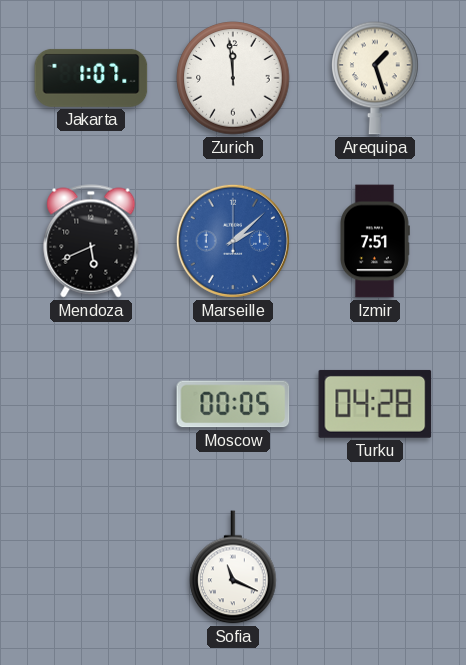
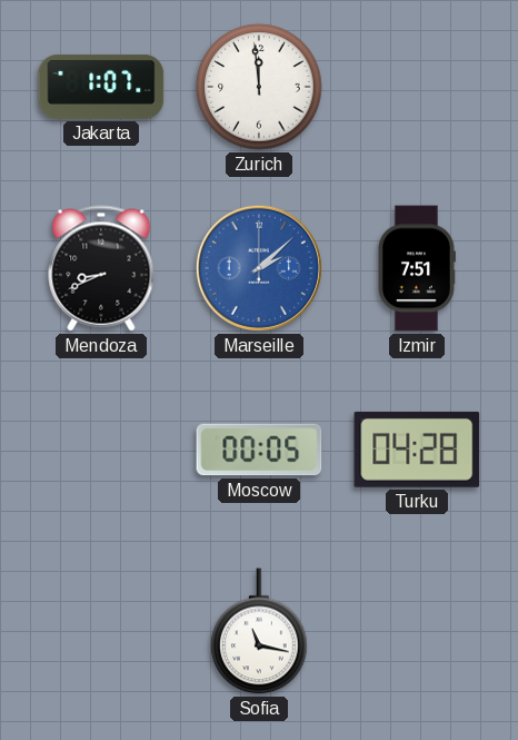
Arequipa: 1:27 -> none (375, 78)
Mendoza: 5:41 -> 8:41 (101, 268)
Sofia: 11:19 -> 11:17 (259, 631)
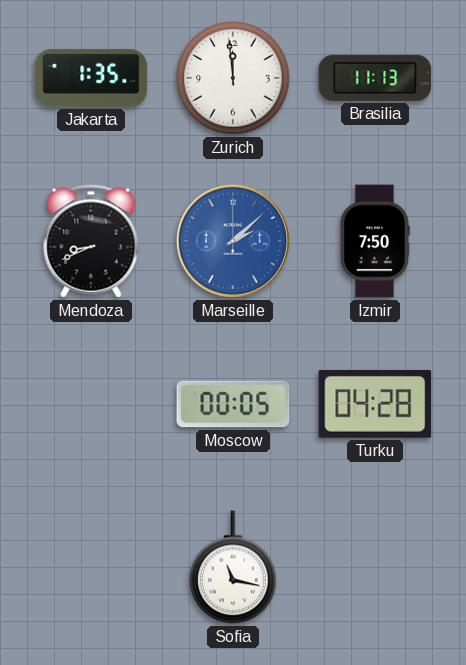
Jakarta: 1:07 -> 1:35 (91, 78)
Brasilia: none -> 11:13 (375, 78)
Izmir: 7:51 -> 7:50 (375, 241)
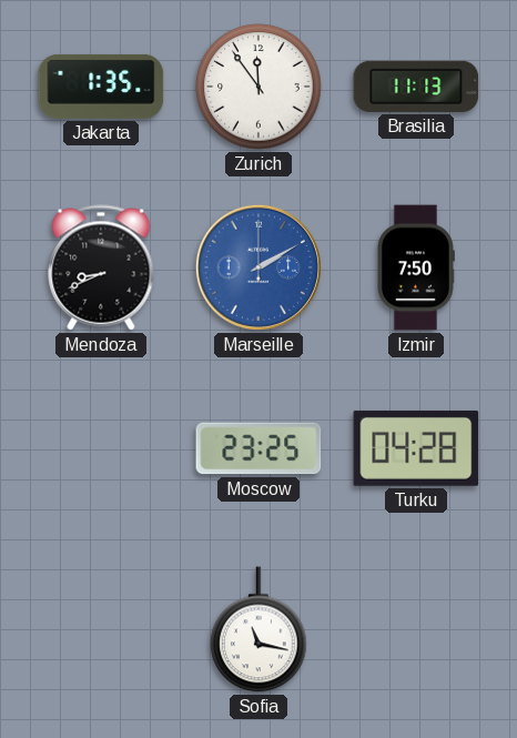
Zurich: 11:59 -> 11:54 (258, 87)
Marseille: 2:08 -> 2:10 (258, 267)
Moscow: 00:05 -> 23:25 (258, 448)
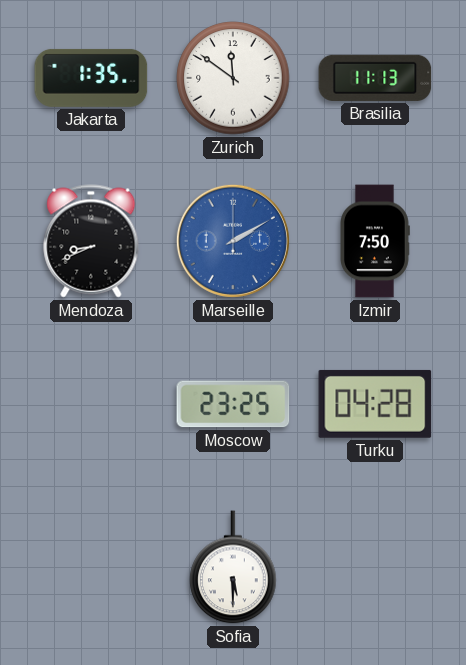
Zurich: 11:54 -> 11:51 (233, 78)
Sofia: 11:17 -> 5:30 (233, 567)
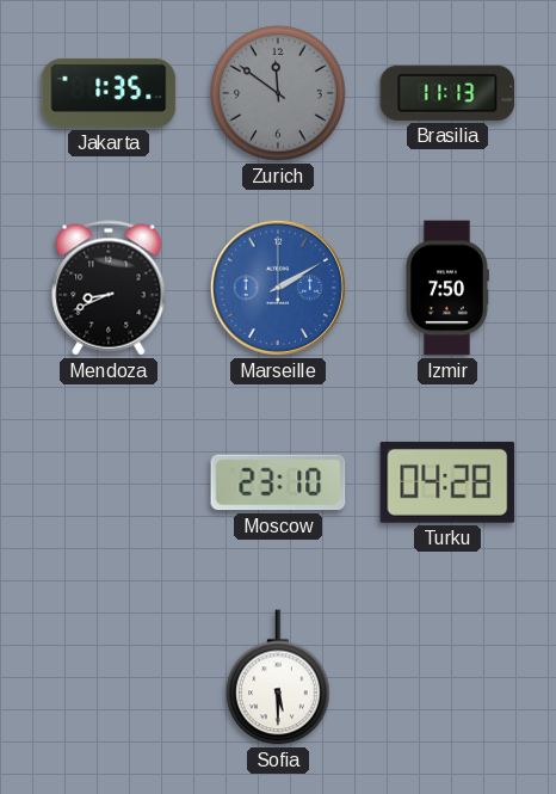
Zurich dial: white -> grey (278, 93)
Moscow: 23:25 -> 23:10 (278, 482)
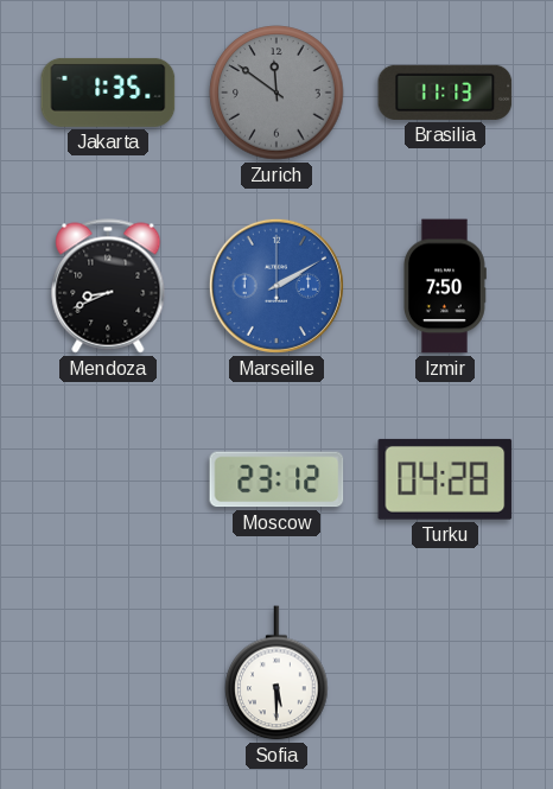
Moscow: 23:10 -> 23:12 (276, 479)
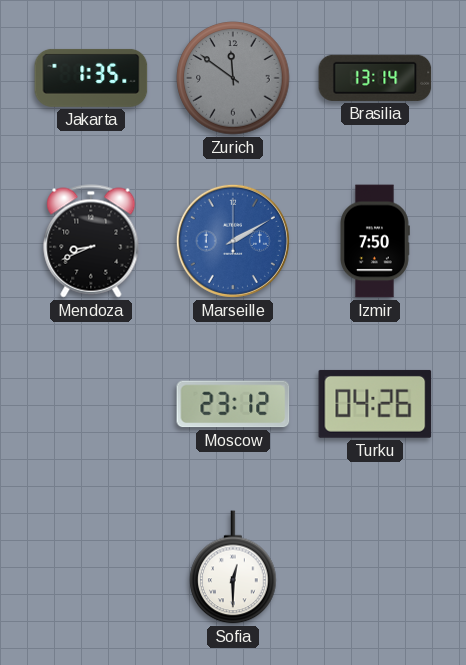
Brasilia: 11:13 -> 13:14 (375, 78)
Turku: 04:28 -> 04:26 (375, 404)
Sofia: 5:30 -> 12:30 (233, 567)
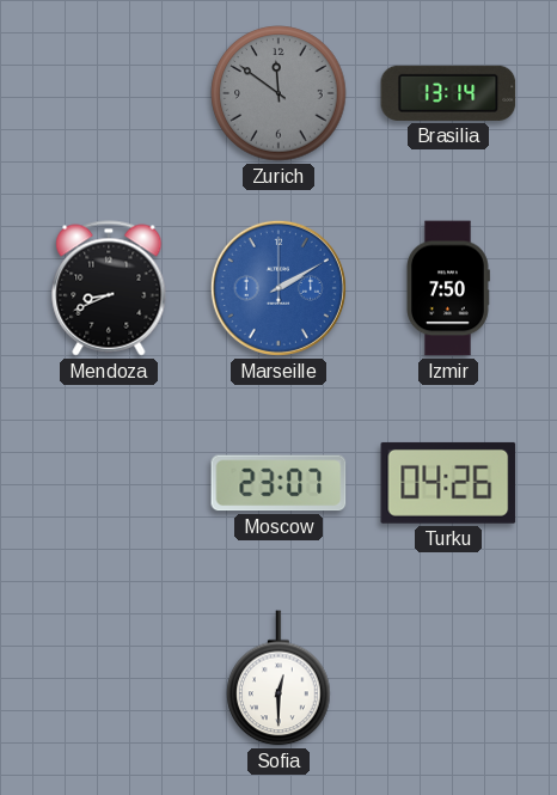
Jakarta: 1:35 -> none (91, 78)
Moscow: 23:12 -> 23:07 (278, 483)
